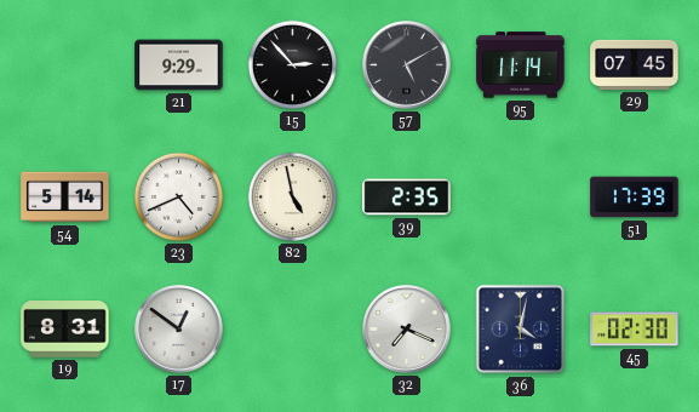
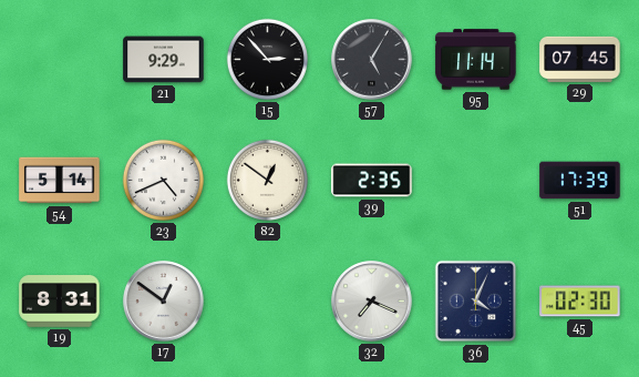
57: 5:10 -> 5:05 (372, 60)
82: 4:58 -> 12:51 (267, 180)
36: 4:02 -> 4:04 (476, 302)
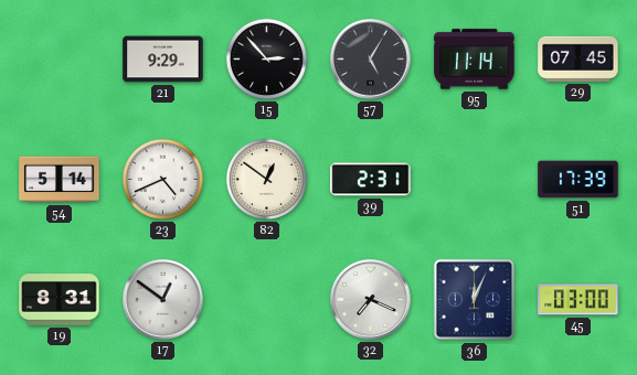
39: 2:35 -> 2:31 (371, 180)
36: 4:04 -> 12:04 (475, 300)
45: 02:30 -> 03:00 (578, 300)
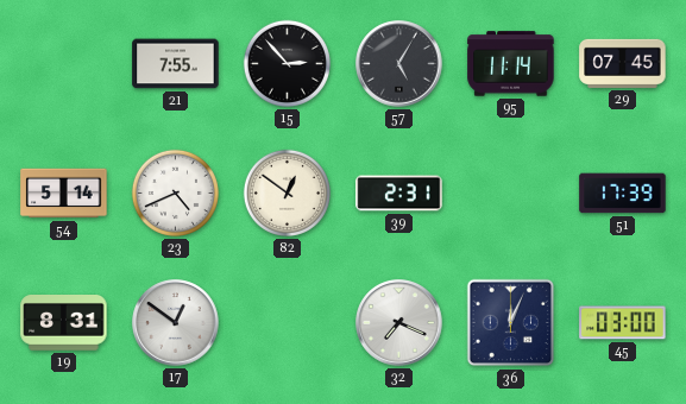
21: 9:29 -> 7:55 (176, 64)
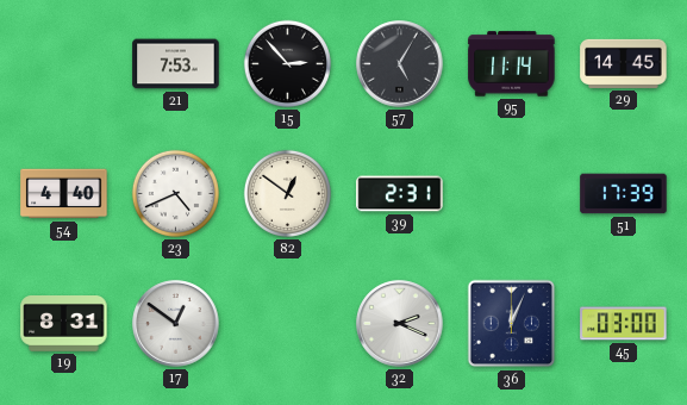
21: 7:55 -> 7:53 (176, 64)
29: 07:45 -> 14:45 (624, 63)
54: 5:14 -> 4:40 (64, 194)
32: 7:19 -> 2:19 (400, 324)
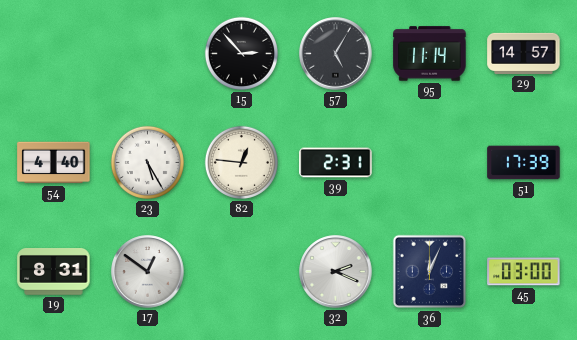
21: 7:53 -> none (176, 64)
29: 14:45 -> 14:57 (524, 53)
23: 4:41 -> 5:25 (147, 162)
82: 12:51 -> 12:46 (241, 162)
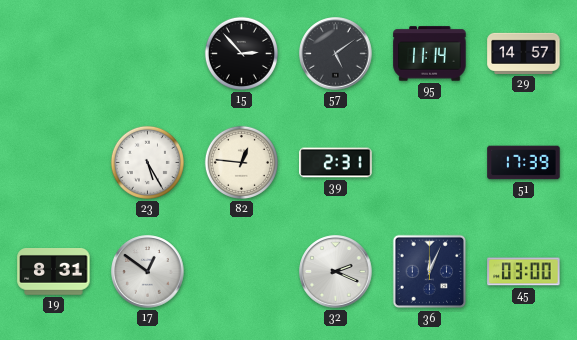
57: 5:05 -> 5:09 (336, 54)
54: 4:40 -> none (54, 163)
